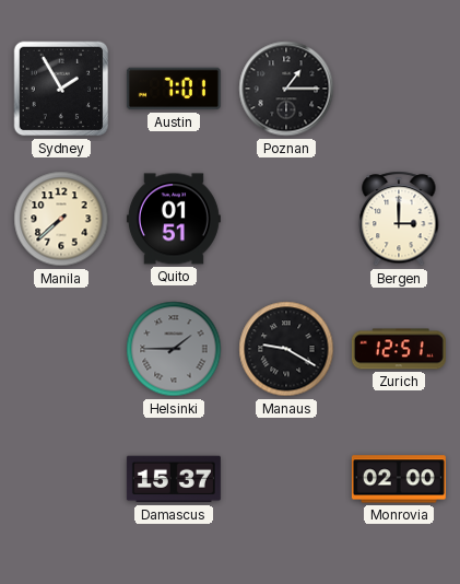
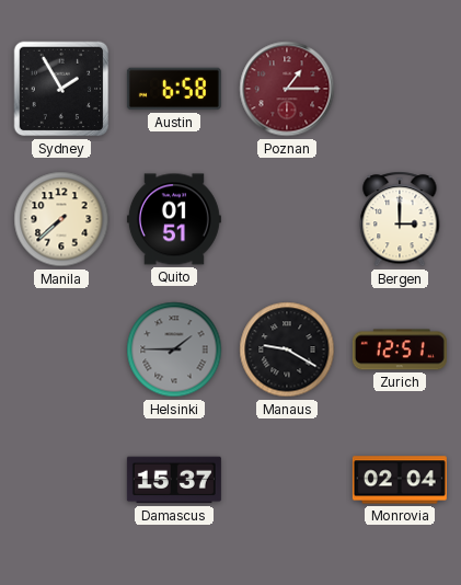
Austin: 7:01 -> 6:58 (174, 89)
Poznan dial: black -> burgundy (287, 89)
Monrovia: 02:00 -> 02:04 (400, 480)
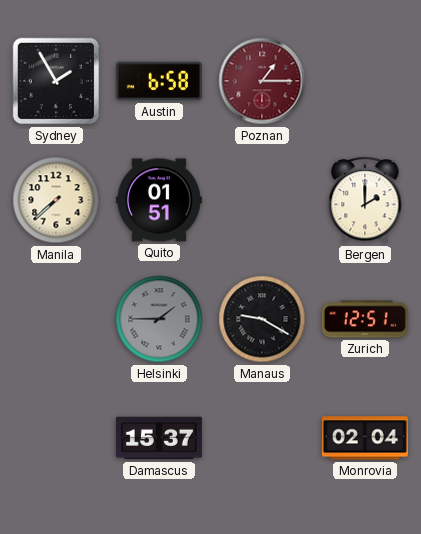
Bergen: 3:00 -> 2:00 (365, 200)
